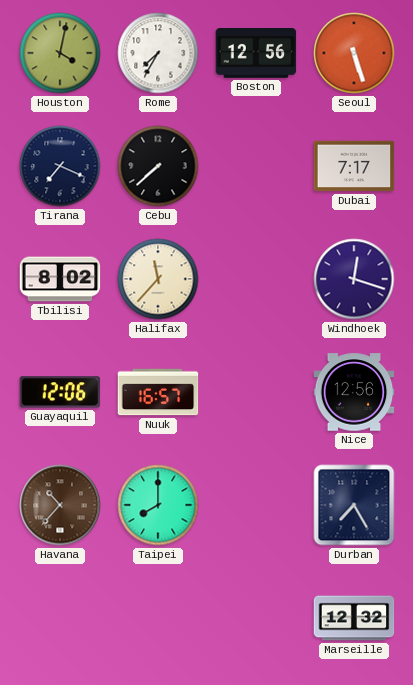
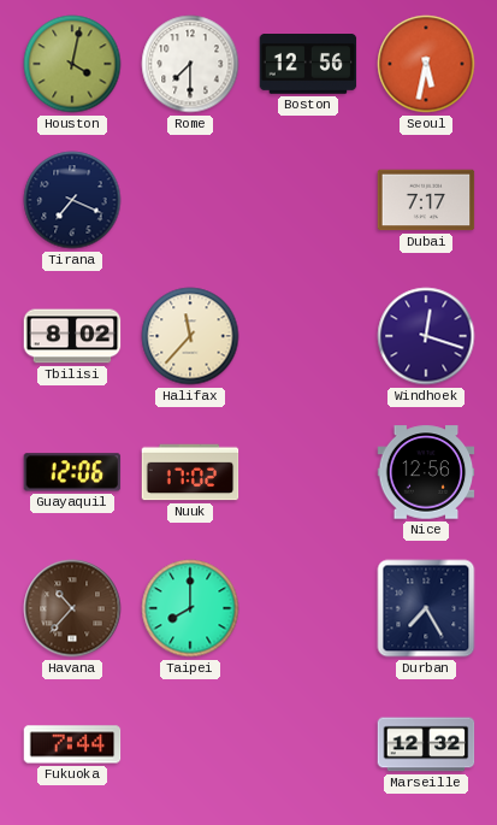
Rome: 7:35 -> 7:30 (190, 64)
Seoul: 5:27 -> 5:32 (426, 64)
Cebu: 7:38 -> none (158, 166)
Nuuk: 16:57 -> 17:02 (190, 472)
Fukuoka: none -> 7:44 (72, 744)
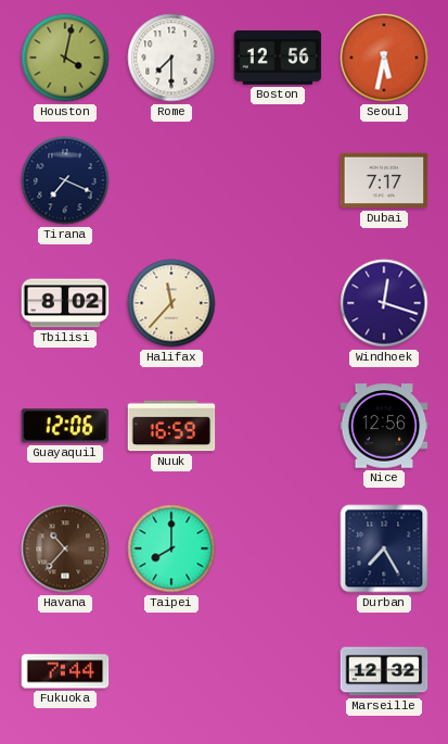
Nuuk: 17:02 -> 16:59 (171, 426)
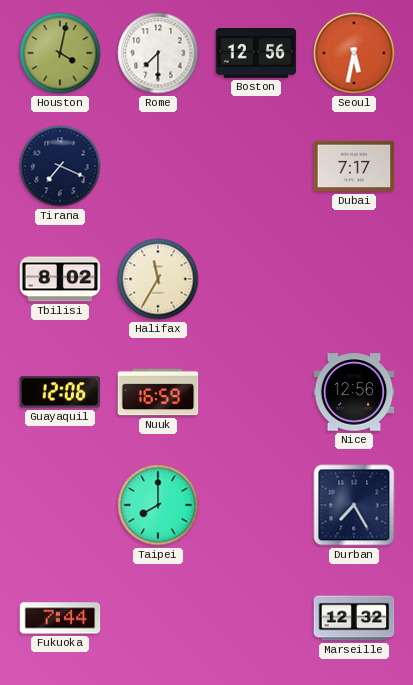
Halifax: 11:37 -> 11:35 (158, 279)
Windhoek: 12:18 -> none (384, 303)
Havana: 10:37 -> none (65, 548)
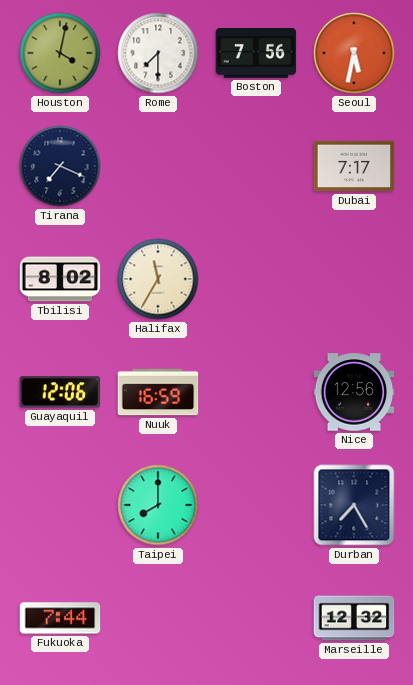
Boston: 12:56 -> 7:56 (256, 54)
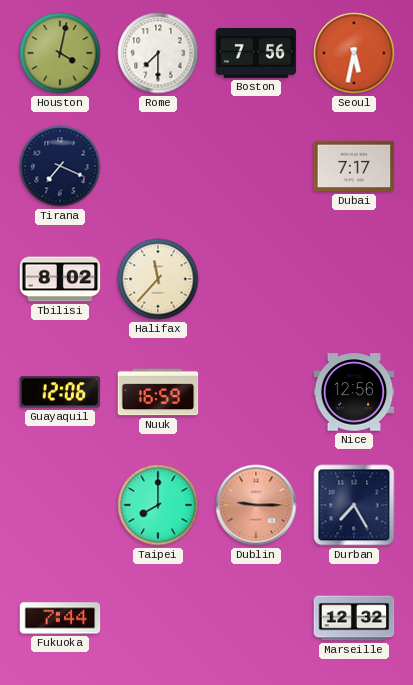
Halifax: 11:35 -> 11:37 (158, 279)
Dublin: none -> 9:15 (256, 505)
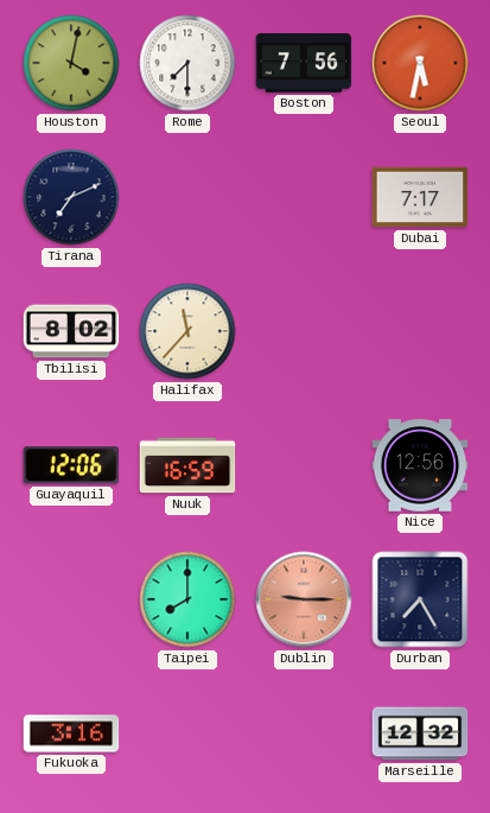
Tirana: 7:19 -> 7:11 (71, 197)
Fukuoka: 7:44 -> 3:16 (71, 733)
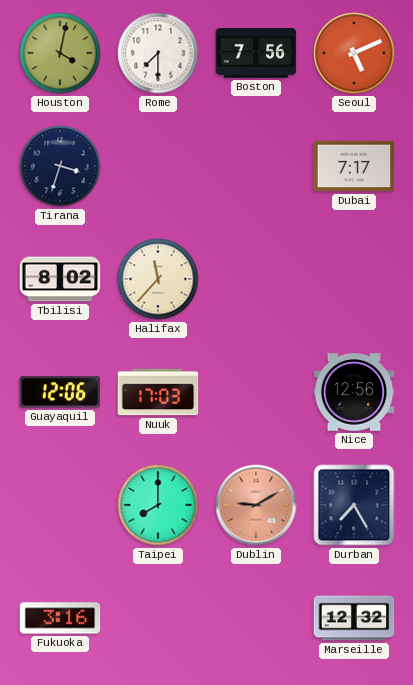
Seoul: 5:32 -> 5:11 (354, 53)
Tirana: 7:11 -> 3:33 (60, 166)
Nuuk: 16:59 -> 17:03 (158, 392)
Dublin: 9:15 -> 9:10 (256, 505)
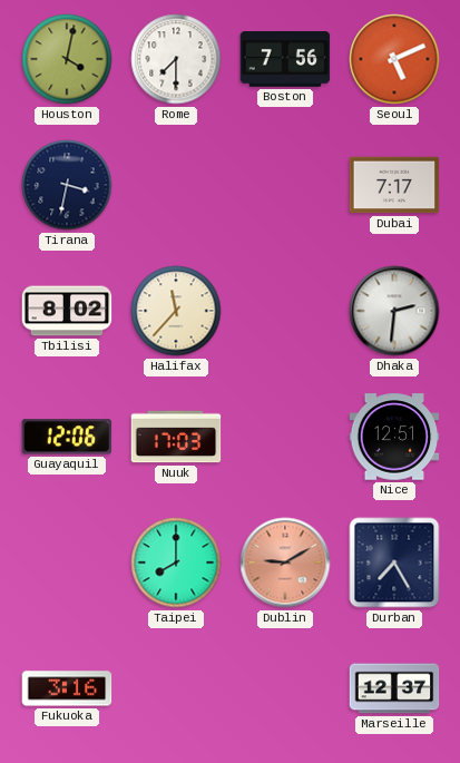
Tirana: 3:33 -> 3:32 (67, 185)
Dhaka: none -> 2:31 (394, 311)
Nice: 12:56 -> 12:51 (394, 437)
Marseille: 12:32 -> 12:37 (394, 688)
